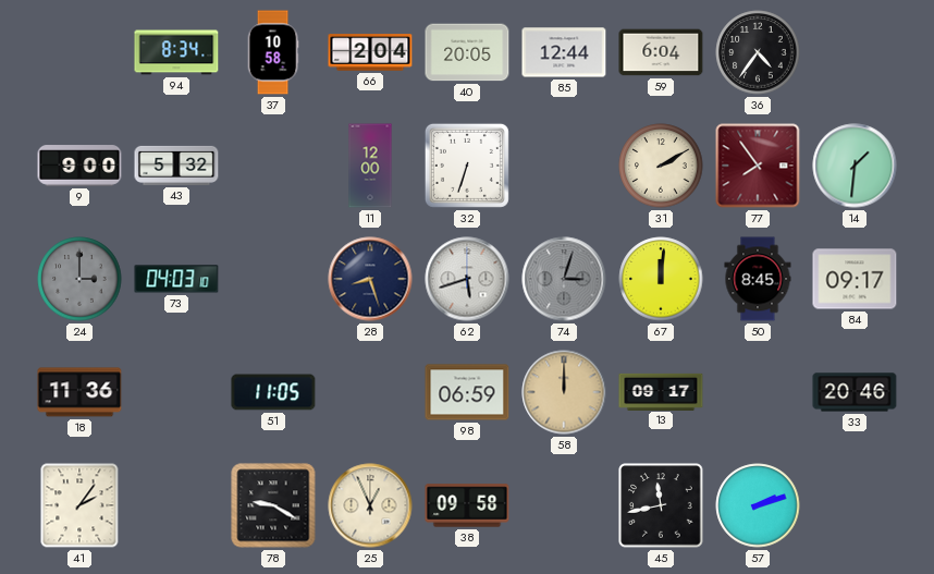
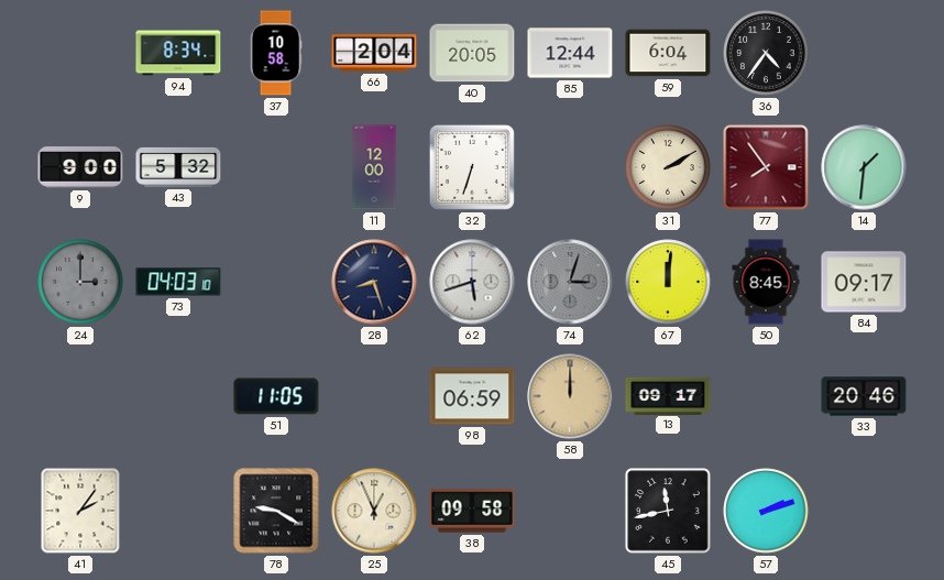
18: 11:36 -> none (79, 392)
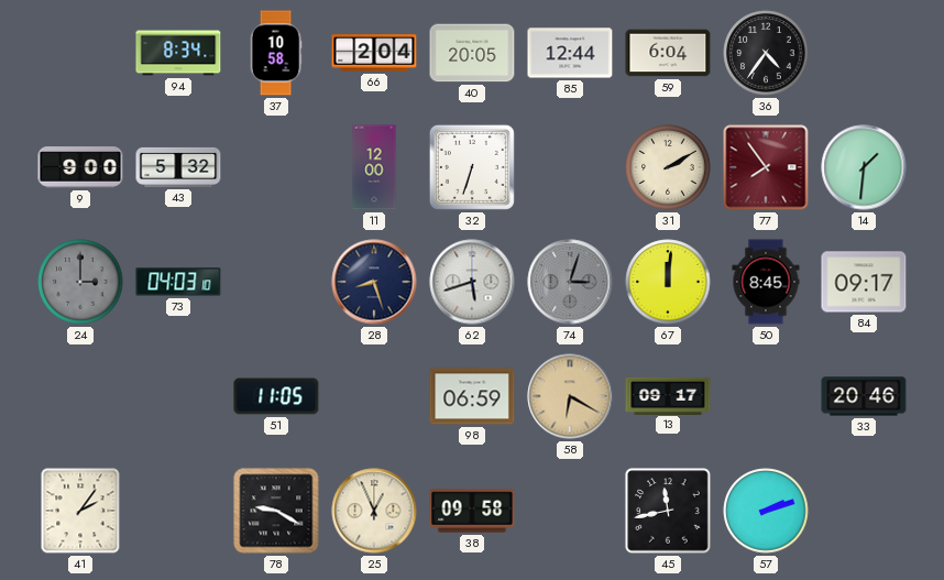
58: 12:00 -> 6:20 (570, 396)
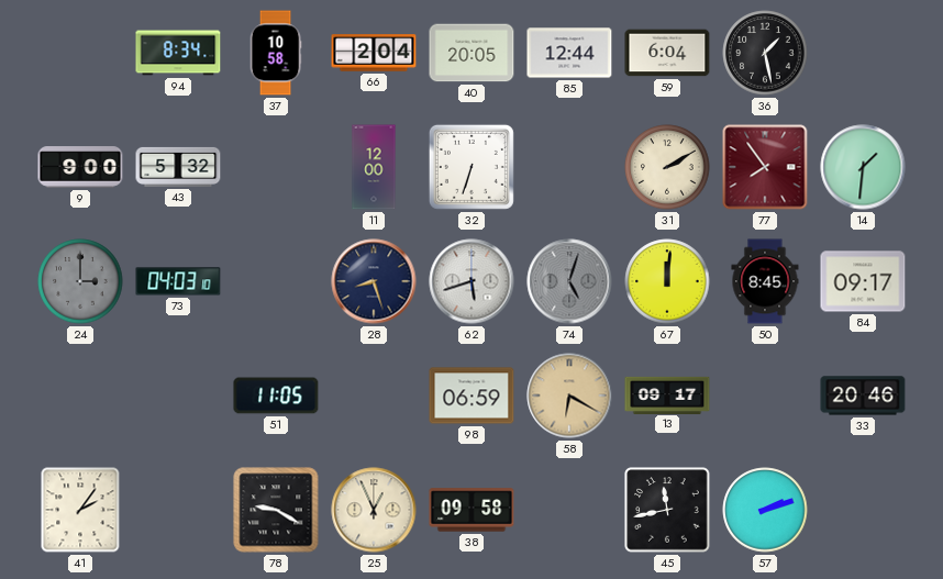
36: 4:36 -> 1:28 (765, 53)
74: 3:03 -> 5:03 (569, 281)
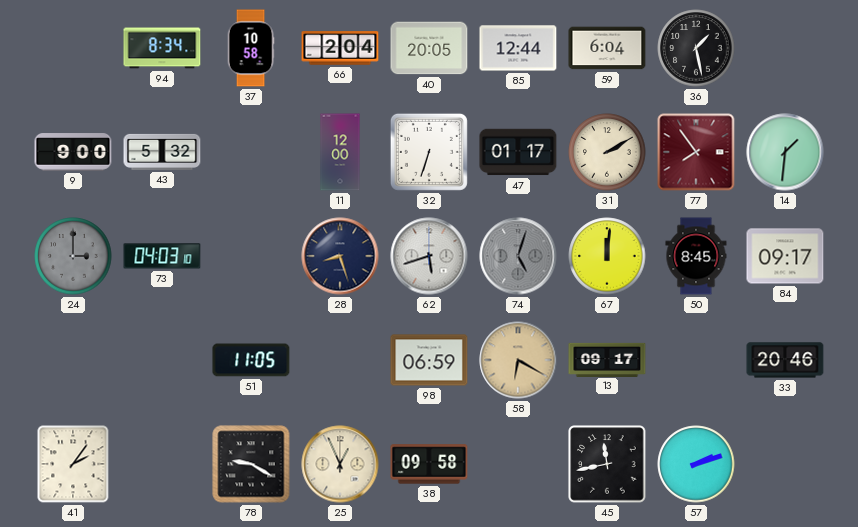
47: none -> 01:17 (518, 152)
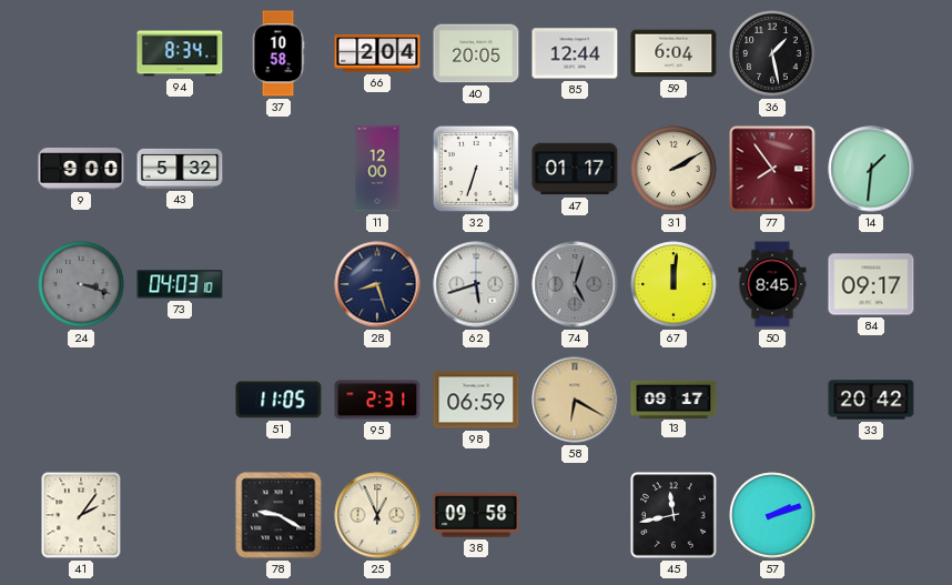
24: 3:00 -> 3:18 (81, 284)
95: none -> 2:31 (377, 400)
33: 20:46 -> 20:42 (871, 400)
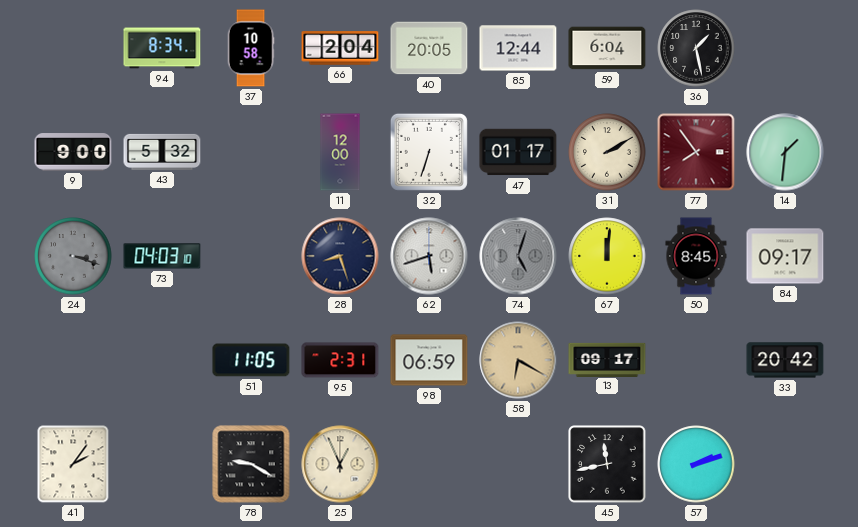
38: 09:58 -> none (476, 515)
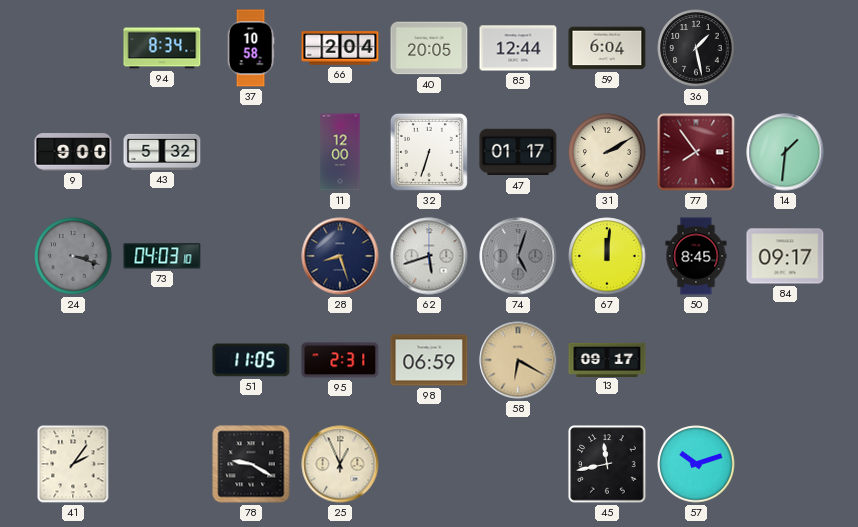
33: 20:42 -> none (785, 360)
57: 2:12 -> 10:12 (696, 464)
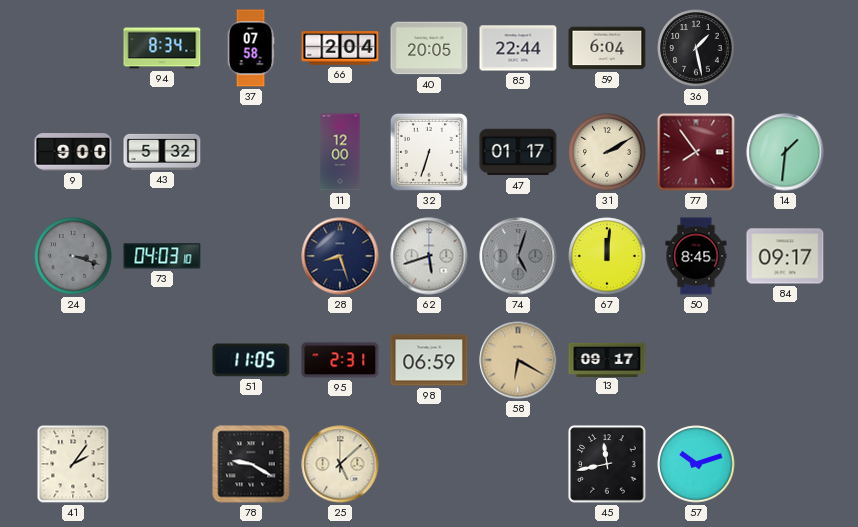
37: 10:58 -> 07:58 (251, 48)
85: 12:44 -> 22:44 (518, 48)
25: 12:56 -> 5:08 (340, 464)
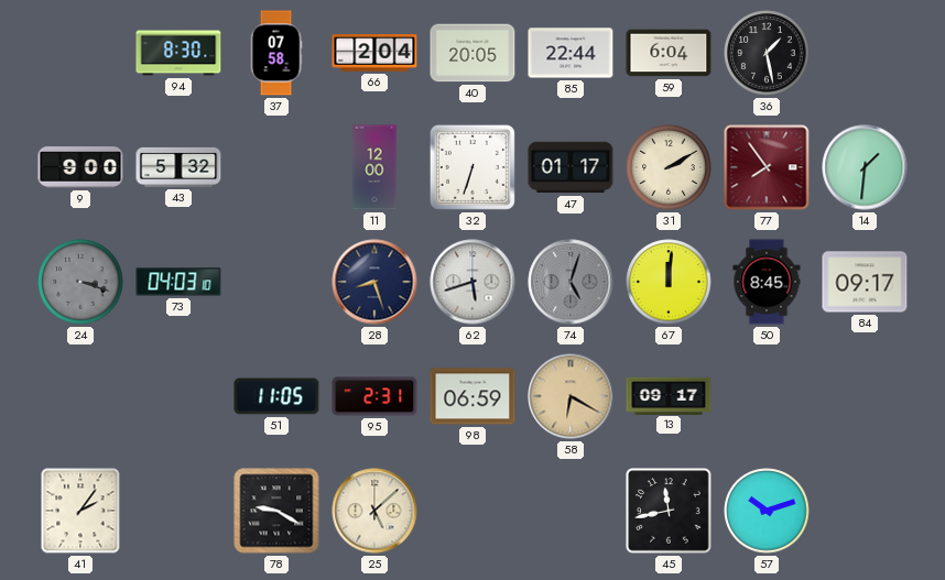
94: 8:34 -> 8:30 (178, 53)
